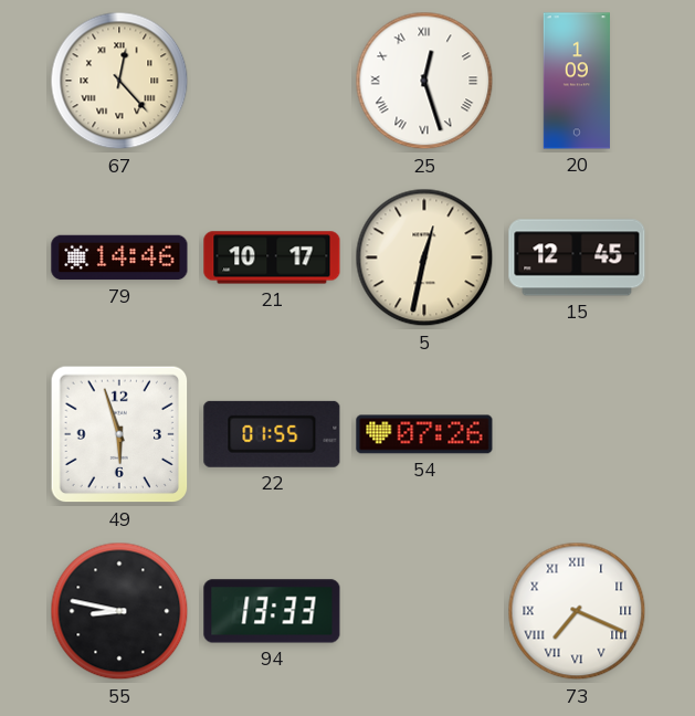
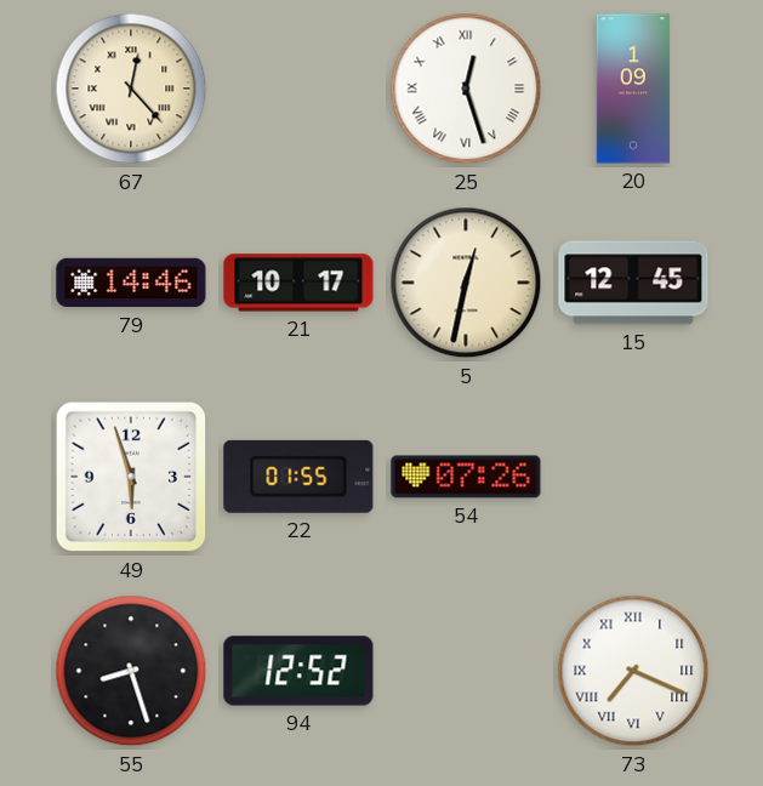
55: 8:47 -> 8:27 (131, 671)
94: 13:33 -> 12:52 (298, 671)
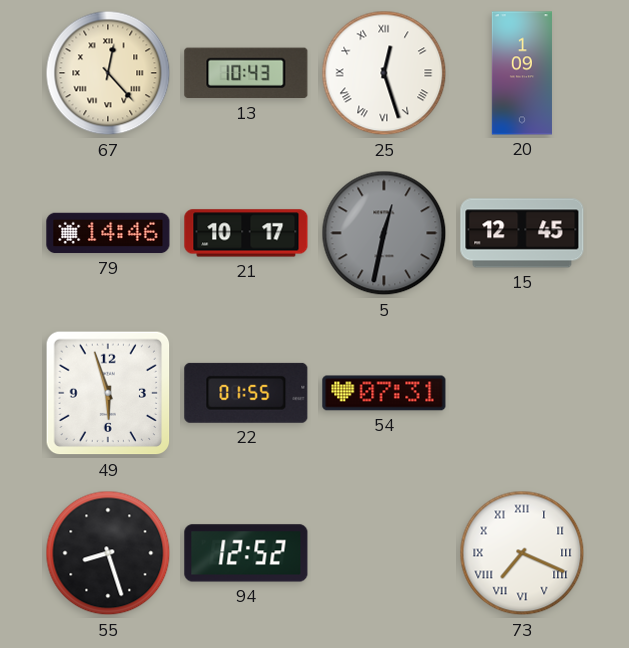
13: none -> 10:43 (246, 73)
5 dial: cream -> grey (384, 233)
54: 07:26 -> 07:31 (384, 393)
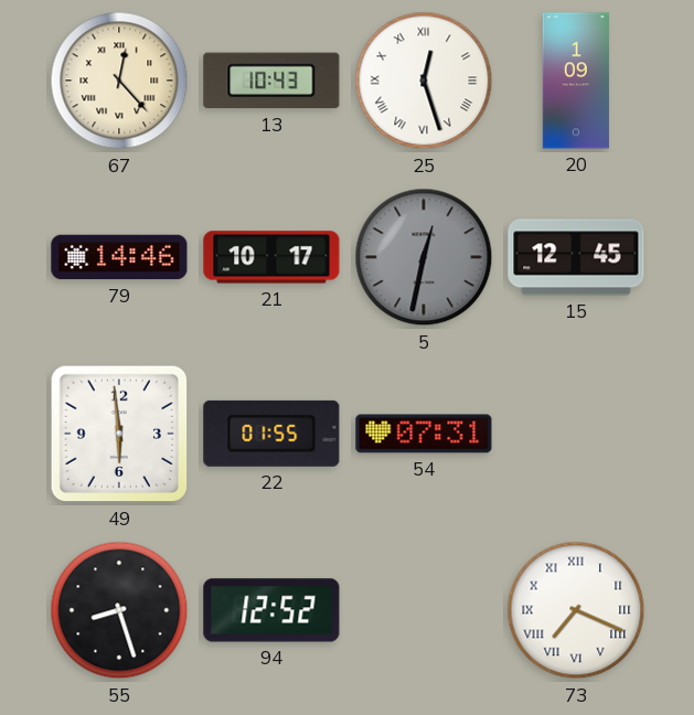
49: 5:57 -> 5:59 (119, 434)
